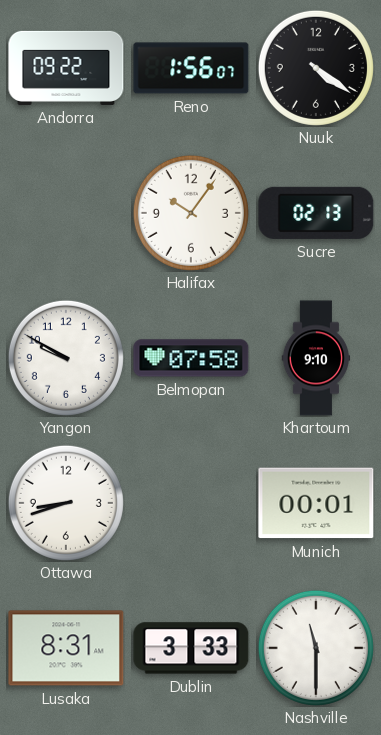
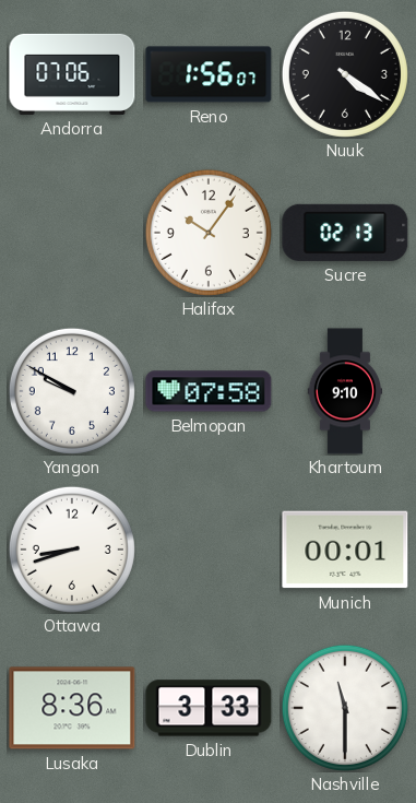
Andorra: 09:22 -> 07:06 (72, 74)
Lusaka: 8:31 -> 8:36 (72, 708)
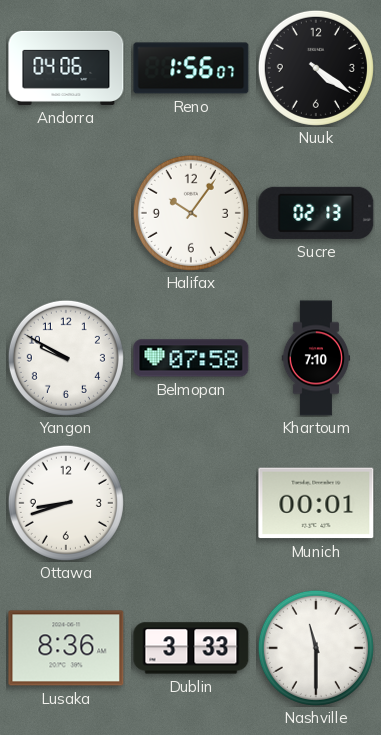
Andorra: 07:06 -> 04:06 (66, 68)
Khartoum: 9:10 -> 7:10 (316, 358)
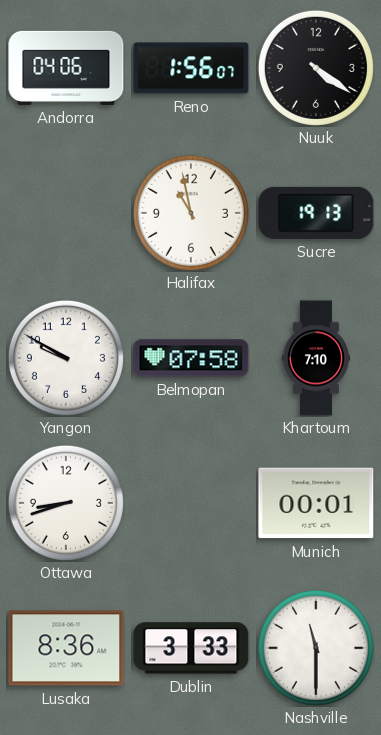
Halifax: 10:06 -> 10:58 (191, 213)
Sucre: 02:13 -> 19:13 (316, 213)
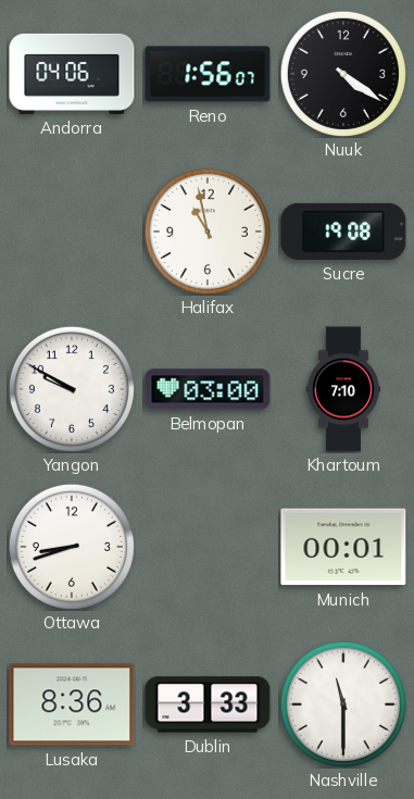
Sucre: 19:13 -> 19:08 (343, 232)
Belmopan: 07:58 -> 03:00 (208, 389)
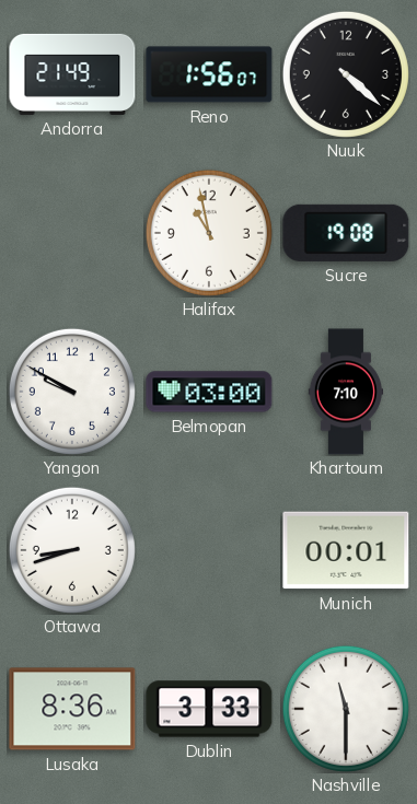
Andorra: 04:06 -> 21:49 (72, 74)
Nuuk: 4:21 -> 4:22 (346, 74)
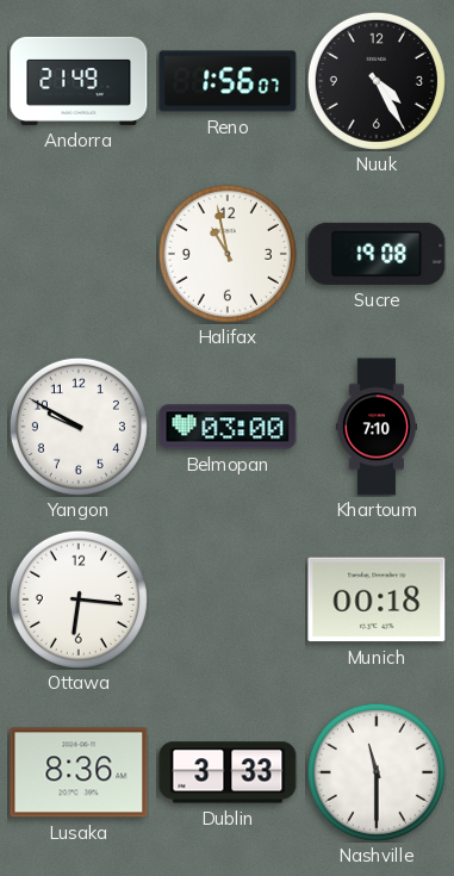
Nuuk: 4:22 -> 4:25 (377, 81)
Ottawa: 8:42 -> 6:16 (79, 599)
Munich: 00:01 -> 00:18 (377, 599)
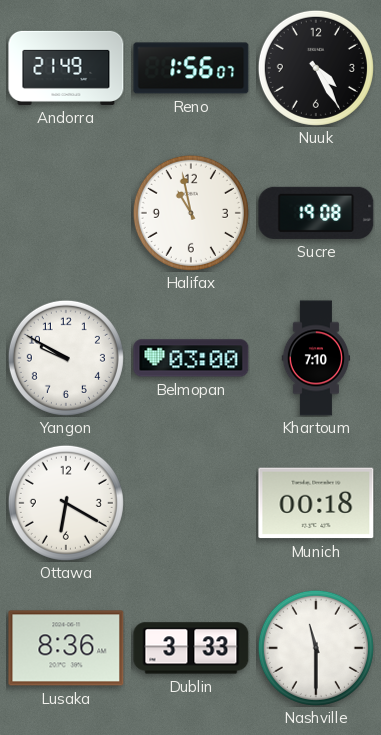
Ottawa: 6:16 -> 6:20 (66, 503)
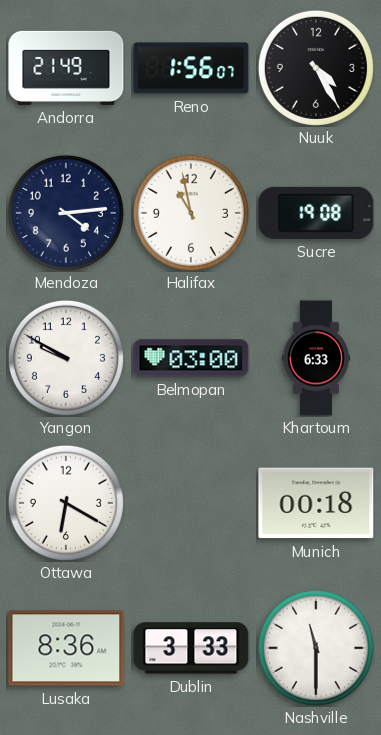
Mendoza: none -> 4:14 (66, 213)
Khartoum: 7:10 -> 6:33 (316, 358)
